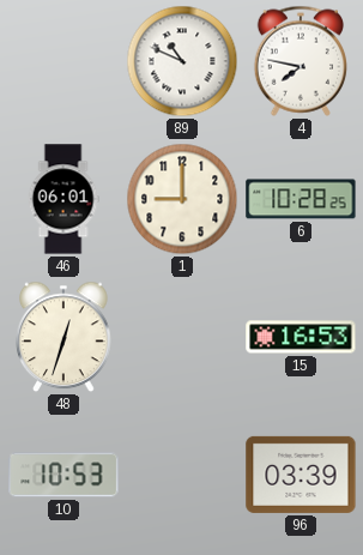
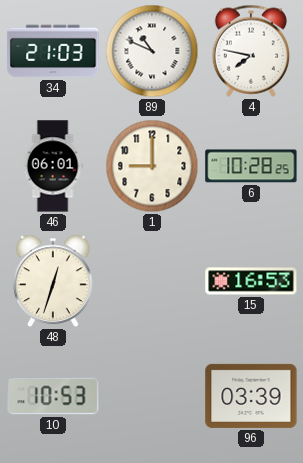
34: none -> 21:03 (53, 51)
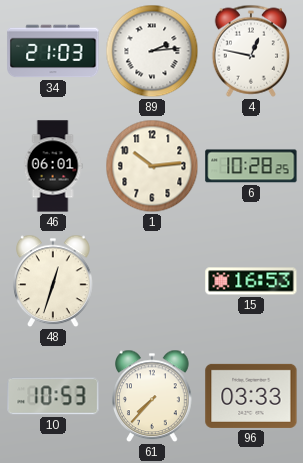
89: 10:49 -> 2:14 (152, 51)
4: 7:47 -> 12:47 (250, 51)
1: 9:00 -> 10:14 (152, 166)
61: none -> 7:37 (153, 396)
96: 03:39 -> 03:33 (251, 396)
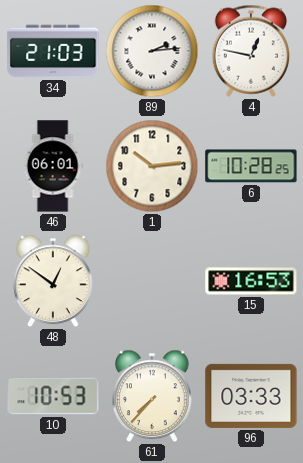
48: 12:33 -> 12:51 (54, 281)
